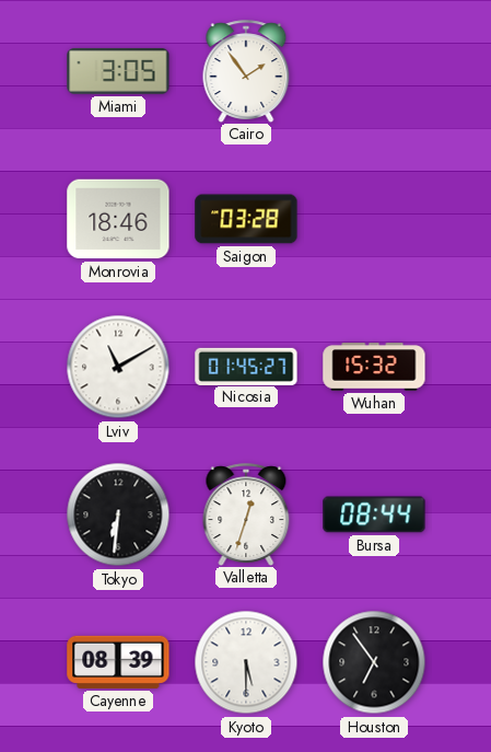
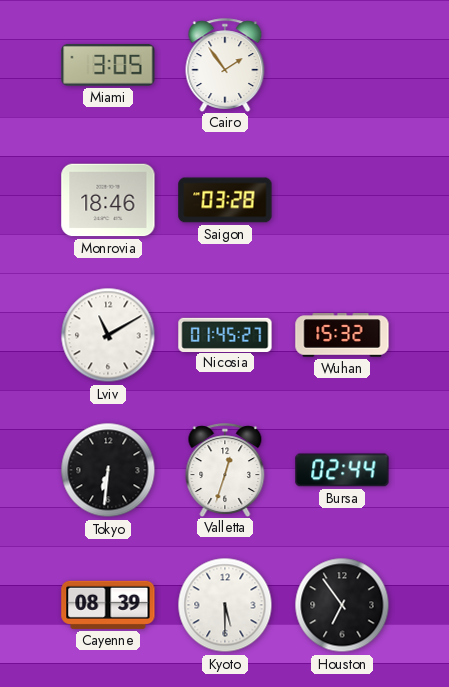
Bursa: 08:44 -> 02:44 (342, 470)
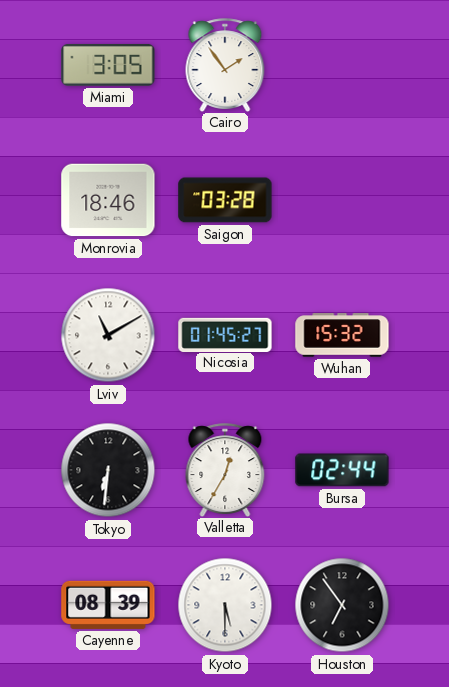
Valletta: 12:33 -> 12:35 (225, 470)
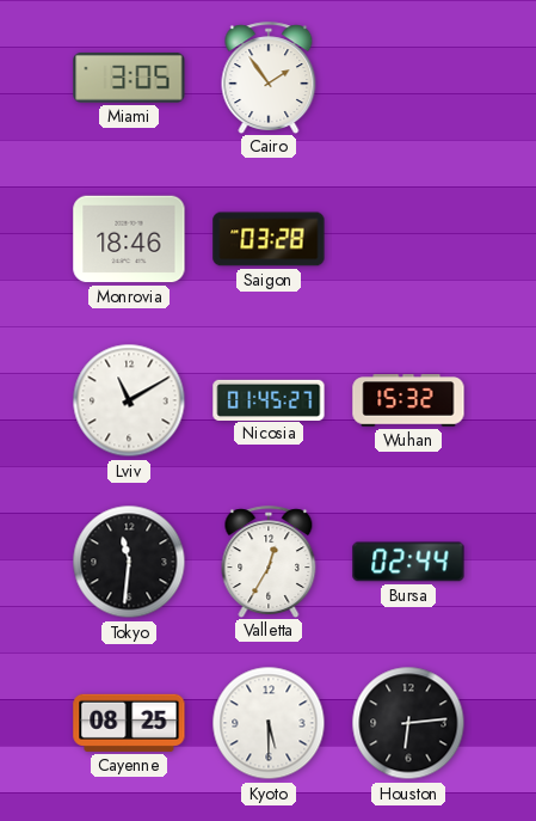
Tokyo: 6:31 -> 11:31 (129, 562)
Cayenne: 08:39 -> 08:25 (129, 723)
Houston: 6:54 -> 6:14 (408, 723)
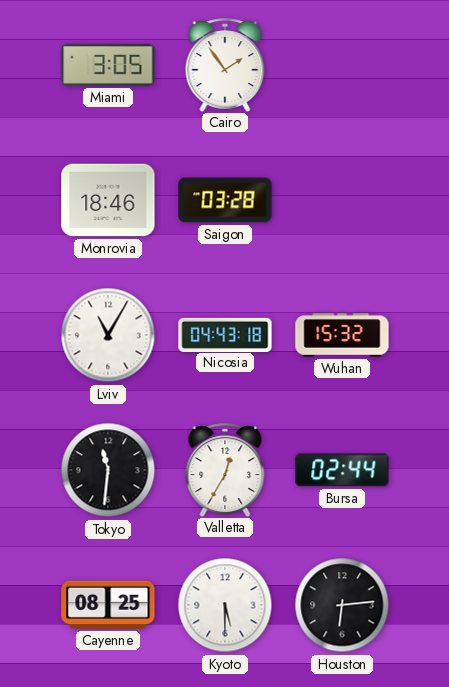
Lviv: 11:10 -> 11:05 (108, 335)
Nicosia: 01:45 -> 04:43 (225, 334)
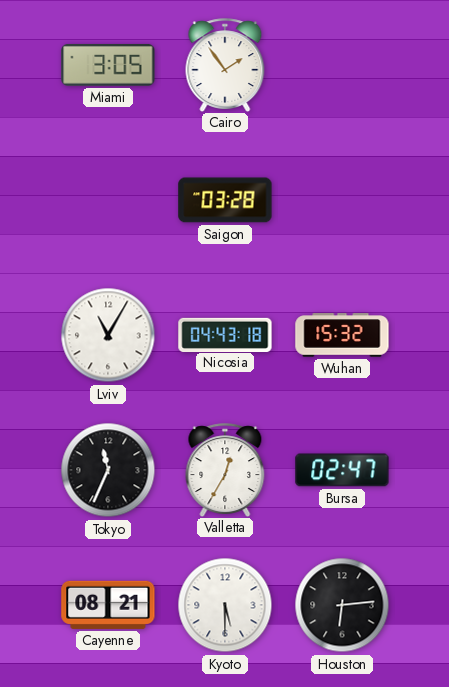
Monrovia: 18:46 -> none (108, 200)
Tokyo: 11:31 -> 11:34 (108, 470)
Bursa: 02:44 -> 02:47 (342, 470)
Cayenne: 08:25 -> 08:21 (108, 605)
